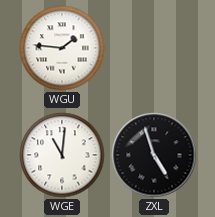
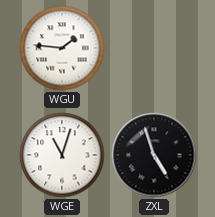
WGE: 11:01 -> 11:03 (62, 155)
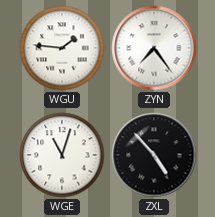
ZYN: none -> 7:24 (154, 48)
ZXL: 4:57 -> 4:53 (154, 155)
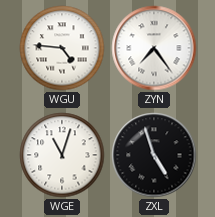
WGU: 1:46 -> 4:46 (62, 48)
ZXL: 4:53 -> 4:57 (154, 155)
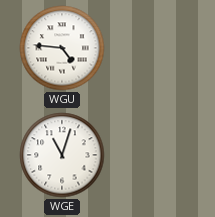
ZYN: 7:24 -> none (154, 48)
ZXL: 4:57 -> none (154, 155)
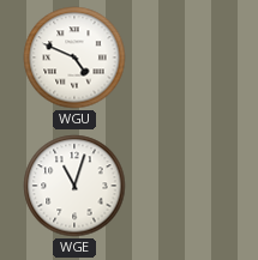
WGU: 4:46 -> 4:49 (74, 58)
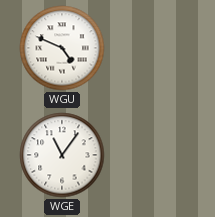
WGE: 11:03 -> 11:06 (62, 155)
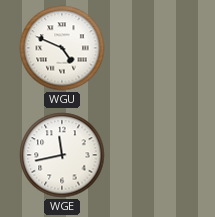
WGE: 11:06 -> 11:43 (62, 155)
